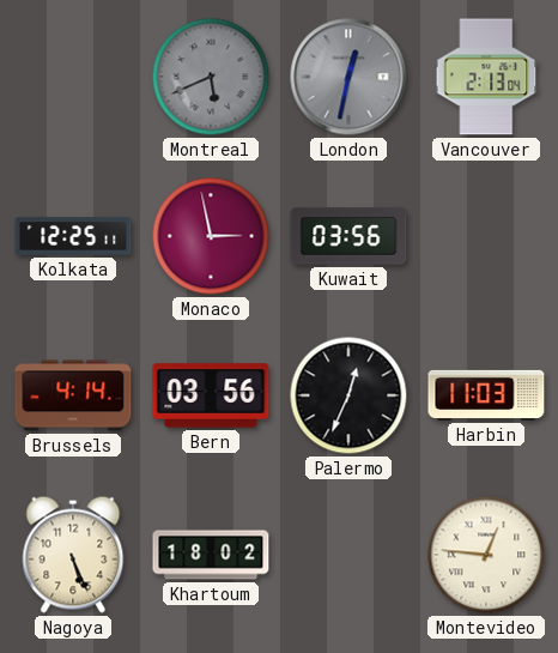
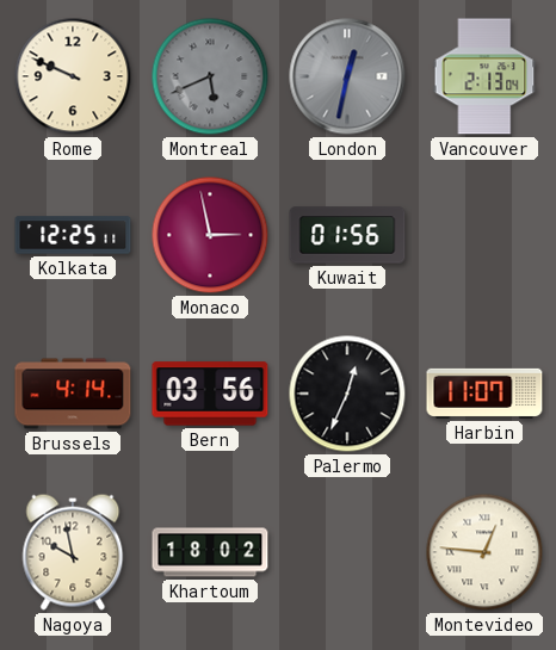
Rome: none -> 9:49 (73, 76)
Kuwait: 03:56 -> 01:56 (347, 235)
Harbin: 11:03 -> 11:07 (484, 394)
Nagoya: 5:26 -> 9:58 (73, 552)
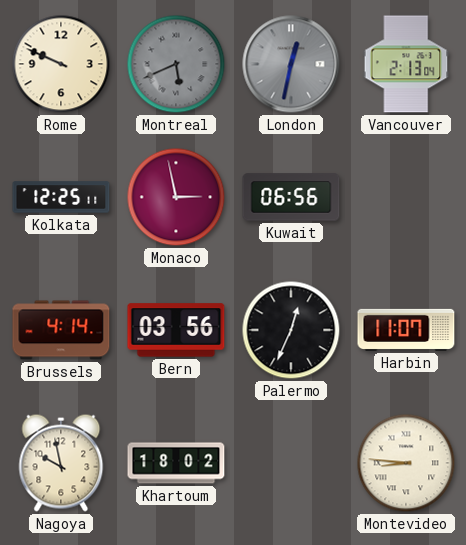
Kuwait: 01:56 -> 06:56 (291, 197)
Montevideo: 12:46 -> 8:46 (406, 463)
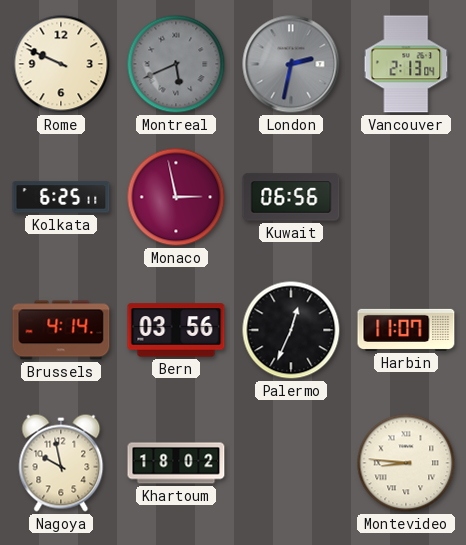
London: 12:32 -> 2:32 (291, 64)
Kolkata: 12:25 -> 6:25 (61, 197)
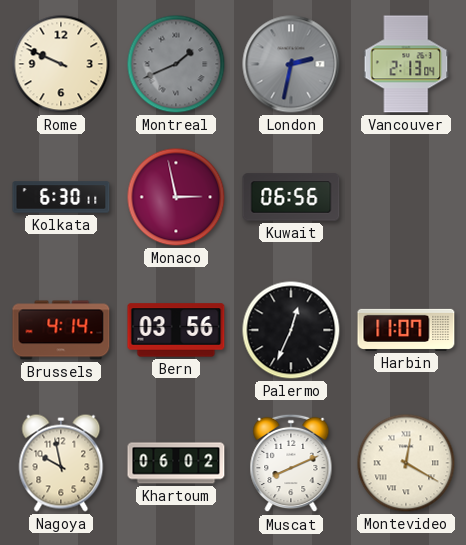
Montreal: 5:41 -> 1:41 (176, 64)
Kolkata: 6:25 -> 6:30 (61, 197)
Khartoum: 18:02 -> 06:02 (176, 463)
Muscat: none -> 8:11 (291, 463)
Montevideo: 8:46 -> 12:20 (406, 463)
